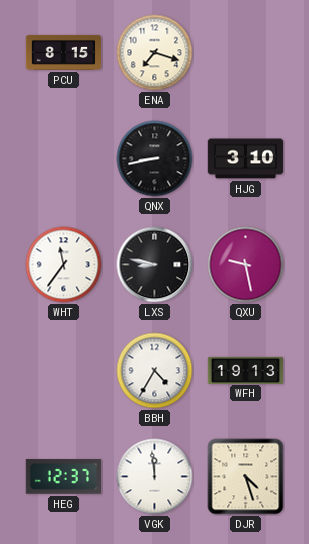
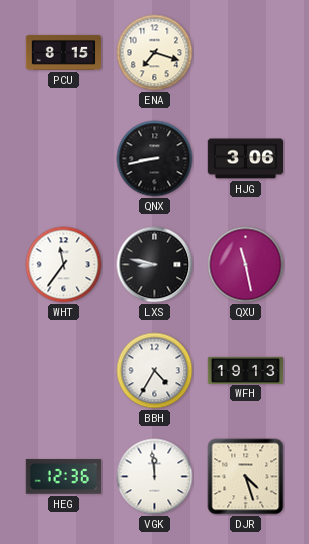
HJG: 3:10 -> 3:06 (246, 159)
QXU: 9:28 -> 11:28 (246, 265)
HEG: 12:37 -> 12:36 (63, 477)
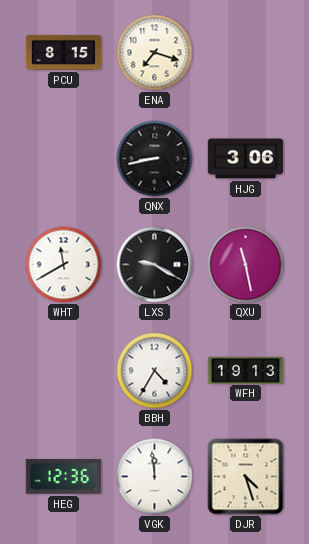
WHT: 11:36 -> 11:40 (64, 265)
LXS: 8:47 -> 9:20 (155, 265)
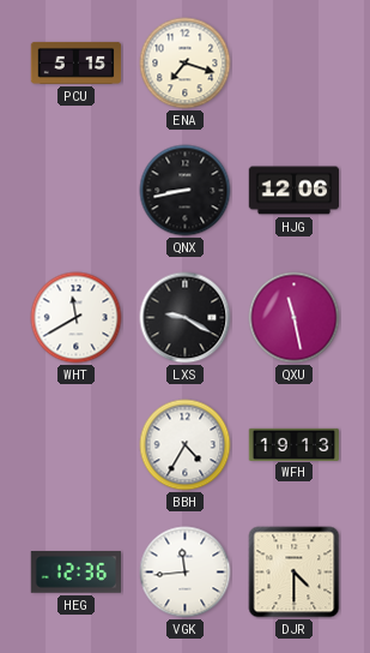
PCU: 8:15 -> 5:15 (77, 62)
HJG: 3:06 -> 12:06 (295, 191)
VGK: 11:59 -> 11:44 (186, 573)
DJR: 4:27 -> 4:30 (295, 573)
